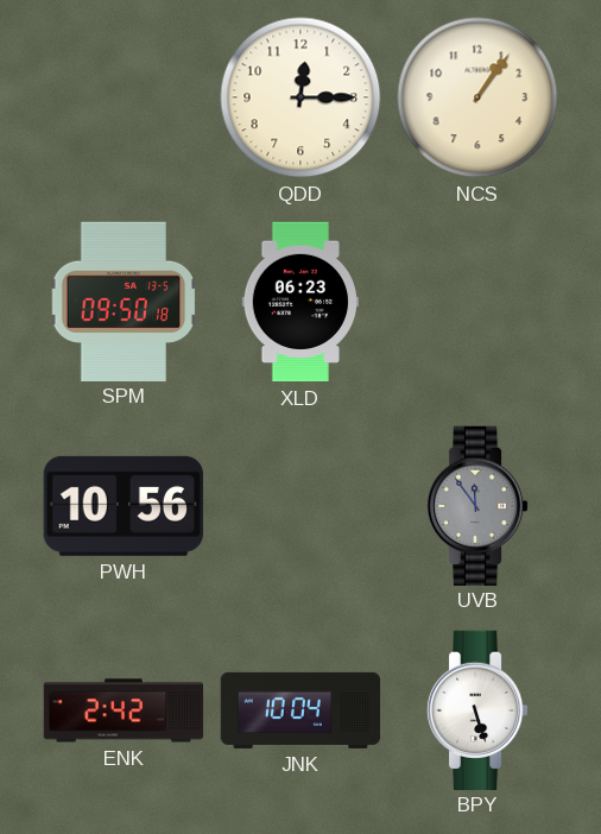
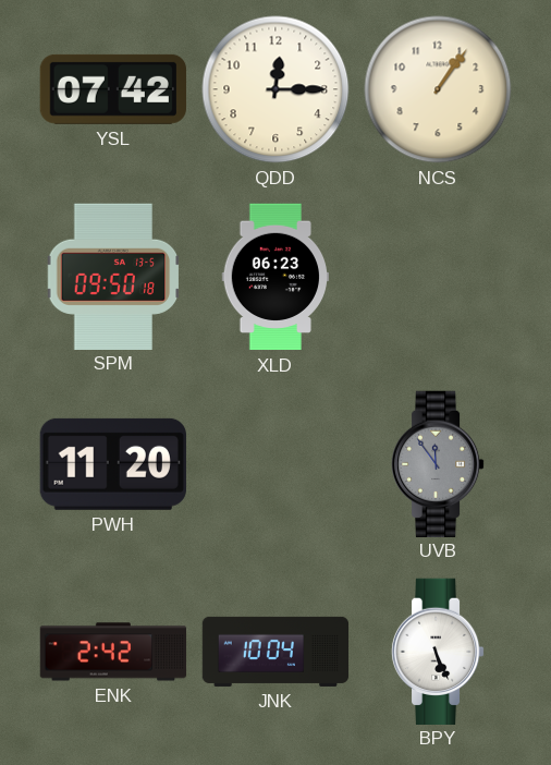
YSL: none -> 07:42 (113, 89)
PWH: 10:56 -> 11:20 (113, 464)
BPY: 5:27 -> 5:26 (438, 651)
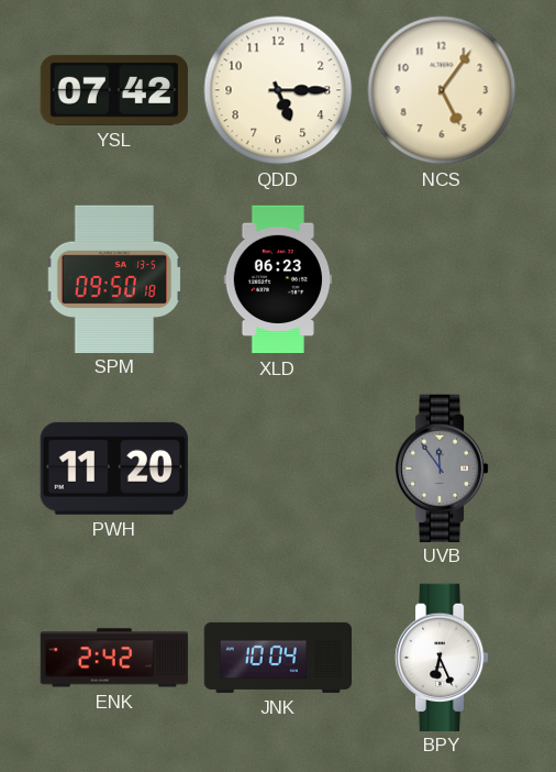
QDD: 12:15 -> 5:15 (278, 90)
NCS: 1:06 -> 5:06 (442, 90)
BPY: 5:26 -> 6:26 (442, 657)
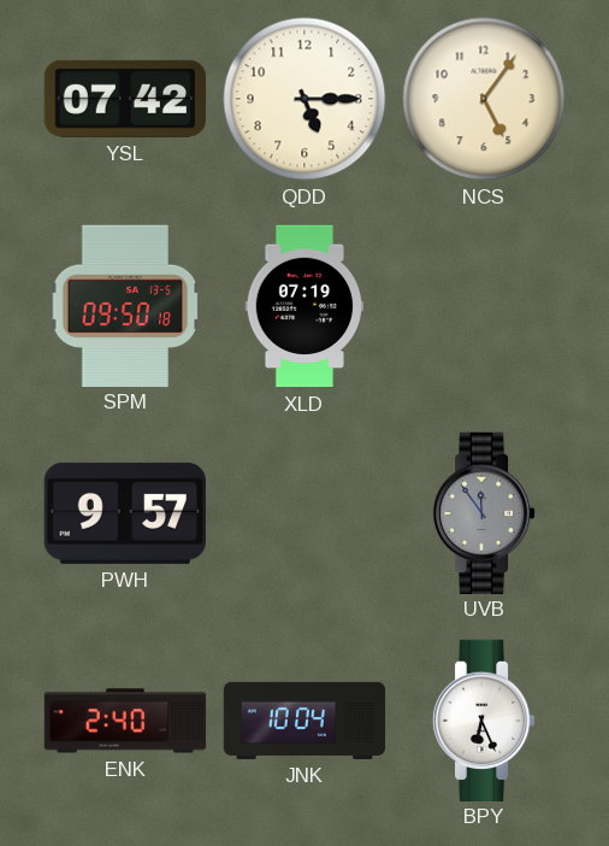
XLD: 06:23 -> 07:19 (304, 306)
PWH: 11:20 -> 9:57 (125, 513)
ENK: 2:42 -> 2:40 (125, 721)
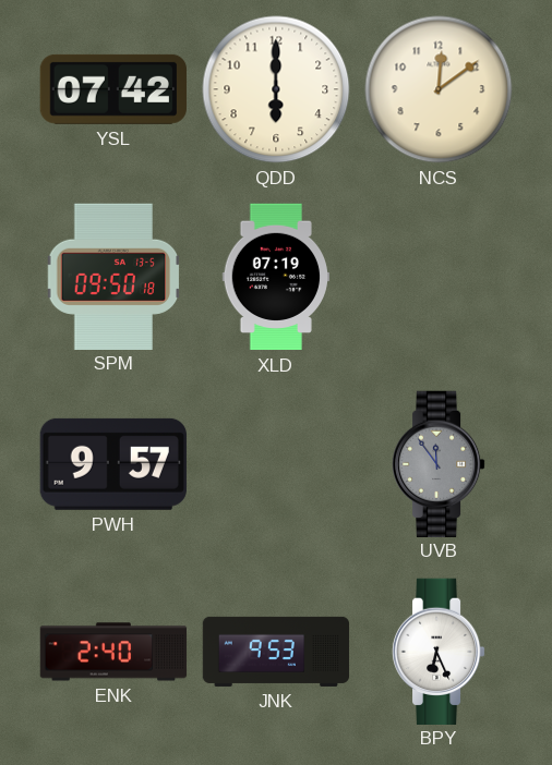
QDD: 5:15 -> 6:00 (276, 89)
NCS: 5:06 -> 12:09 (439, 89)
JNK: 10:04 -> 9:53 (276, 652)
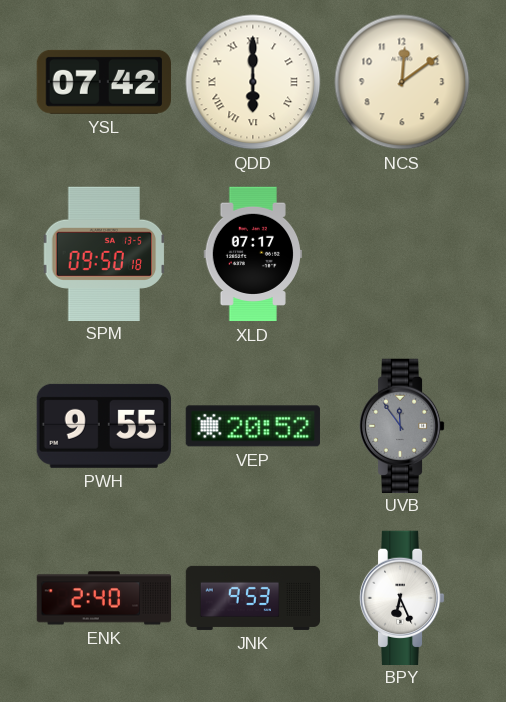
QDD numerals: Arabic -> Roman (253, 82)
XLD: 07:19 -> 07:17 (253, 254)
PWH: 9:57 -> 9:55 (104, 426)
VEP: none -> 20:52 (253, 426)
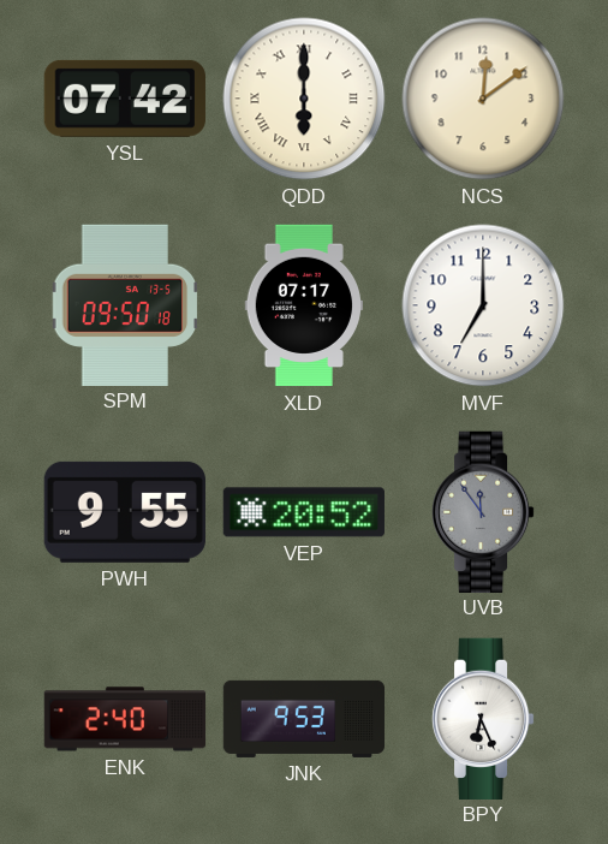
MVF: none -> 7:00 (483, 305)
